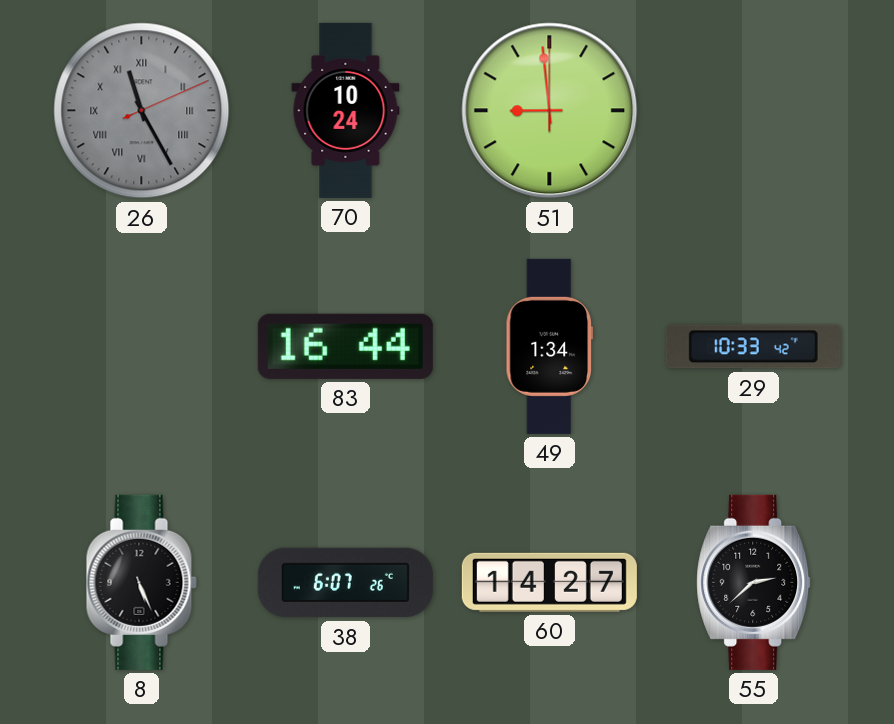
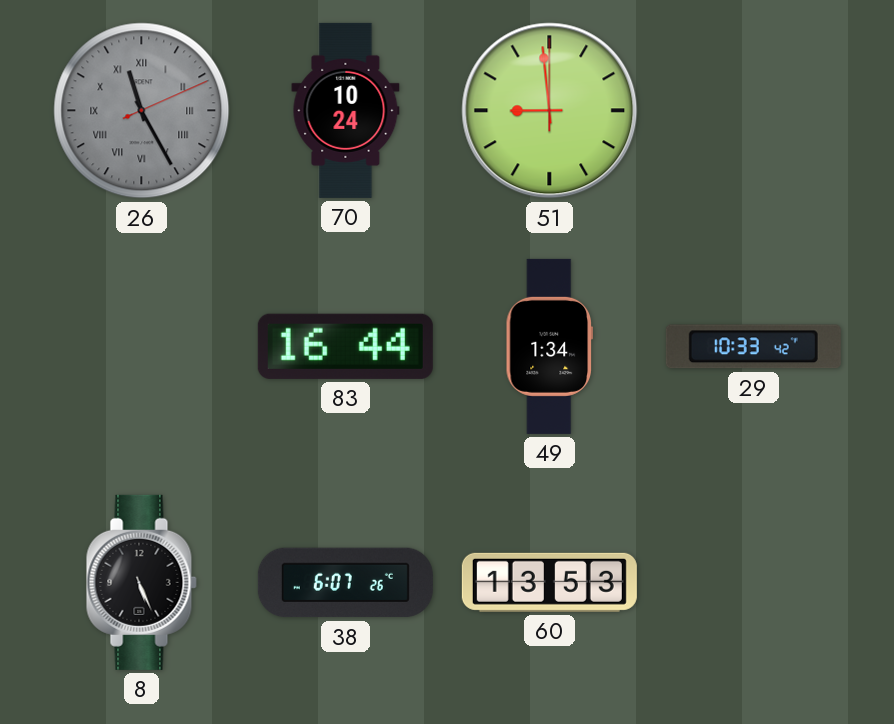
60: 14:27 -> 13:53 (549, 582)
55: 2:38 -> none (754, 582)
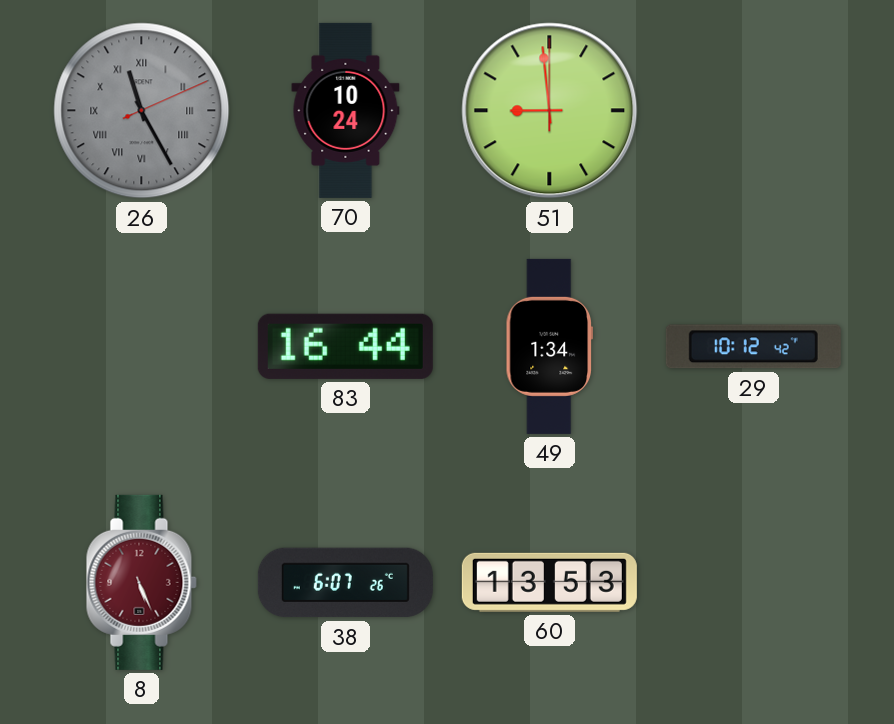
29: 10:33 -> 10:12 (753, 347)
8 dial: black -> burgundy (141, 582)
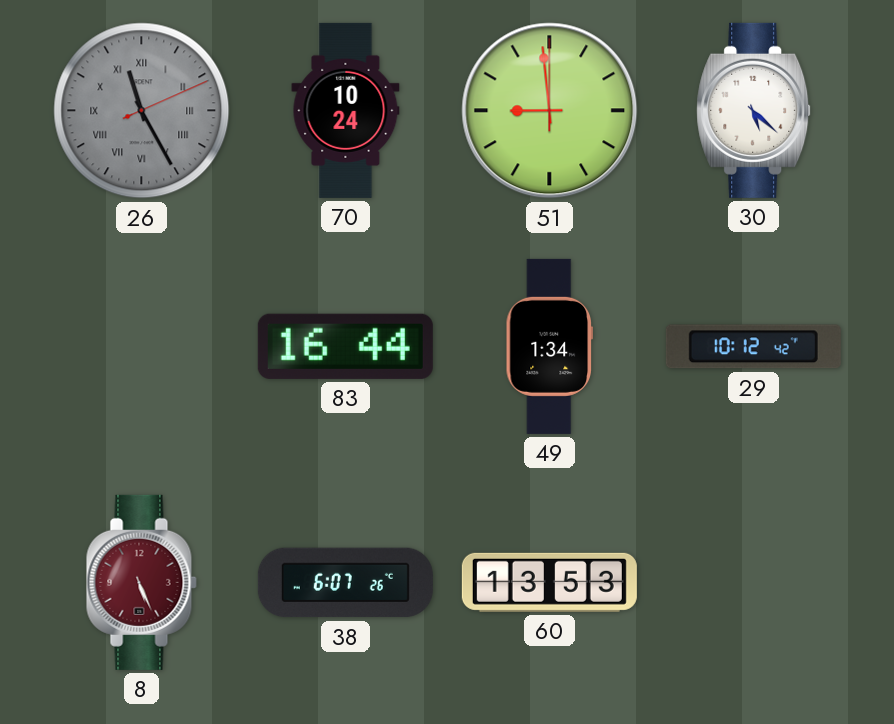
30: none -> 5:22 (754, 110)
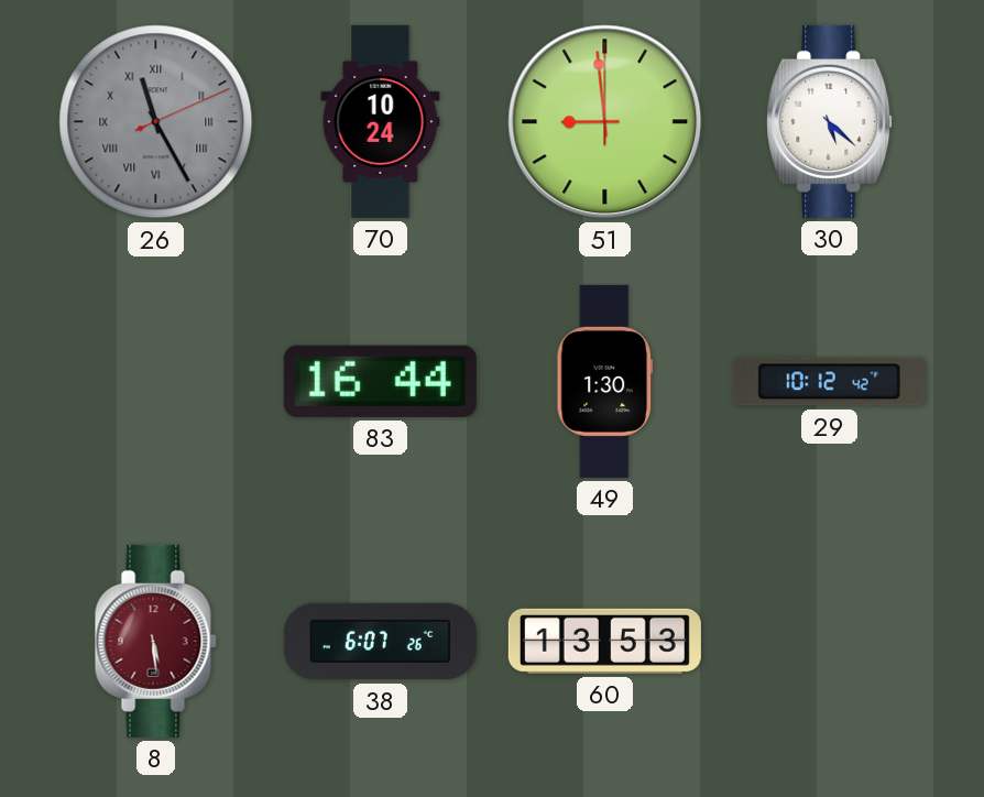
49: 1:34 -> 1:30 (604, 381)
8: 5:26 -> 5:29 (155, 641)
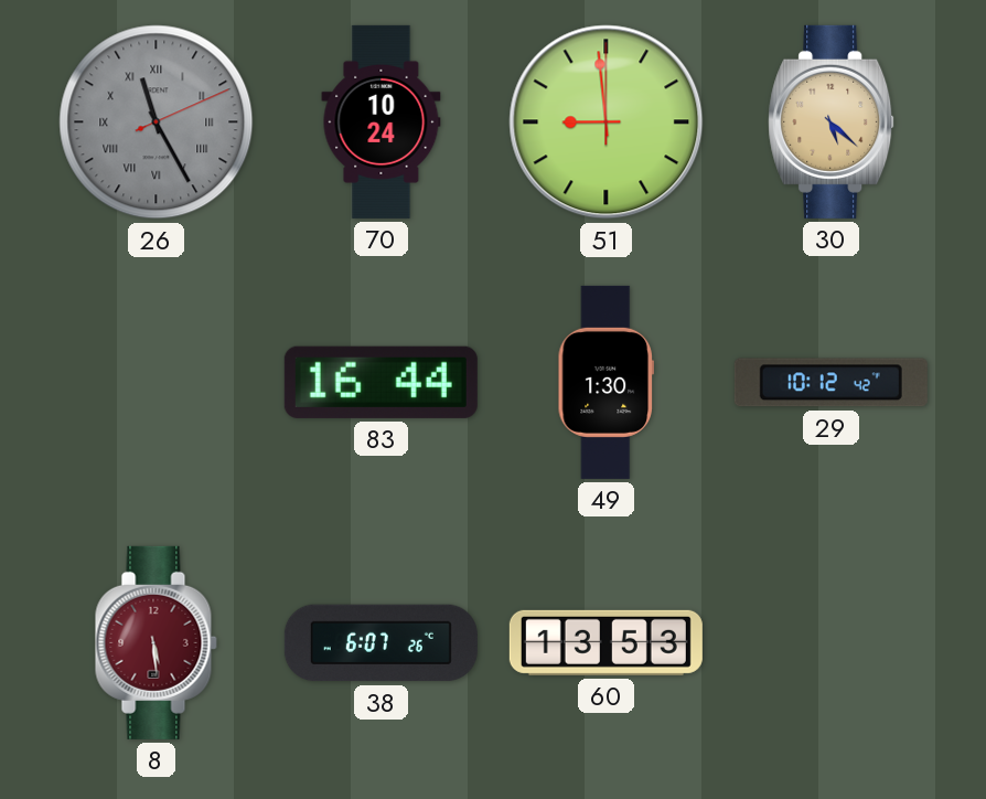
30 dial: white -> champagne (832, 121)
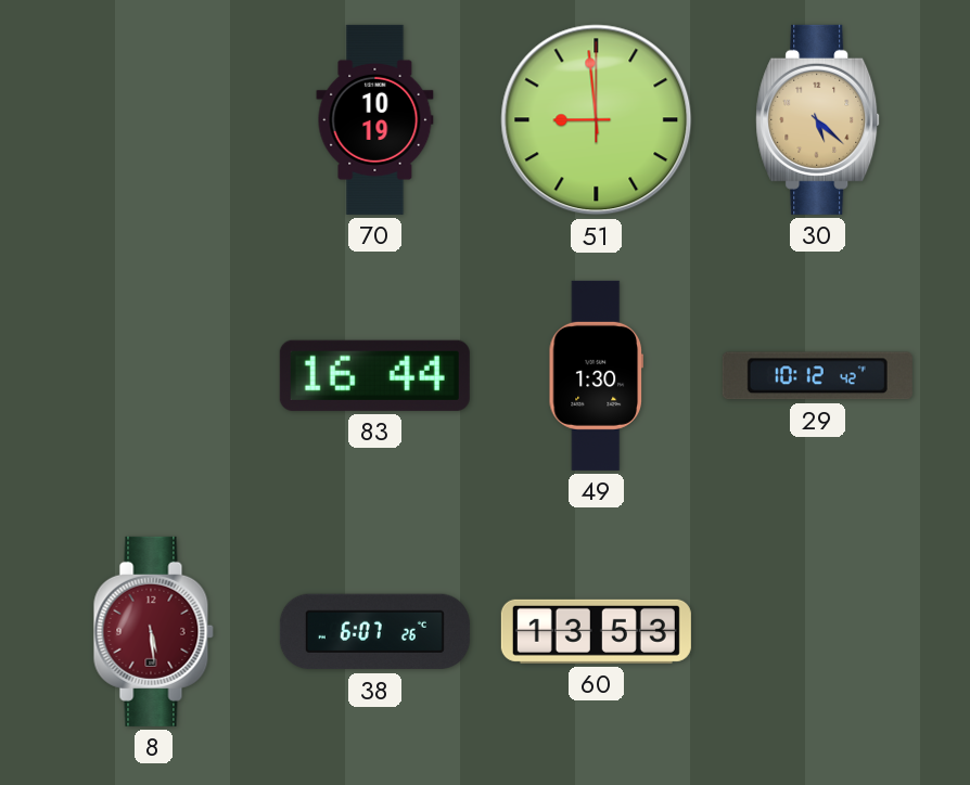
26: 11:25 -> none (157, 122)
70: 10:24 -> 10:19 (375, 119)
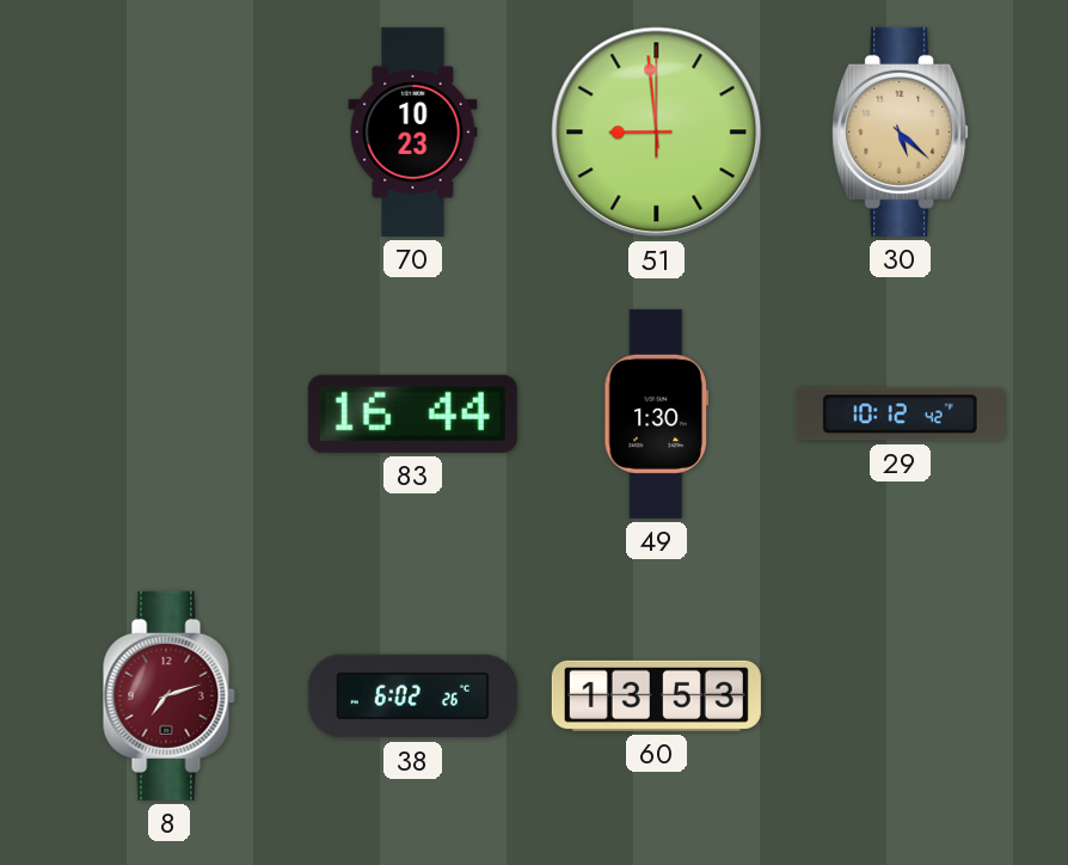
70: 10:19 -> 10:23 (413, 131)
8: 5:29 -> 7:12 (168, 695)
38: 6:07 -> 6:02 (412, 697)
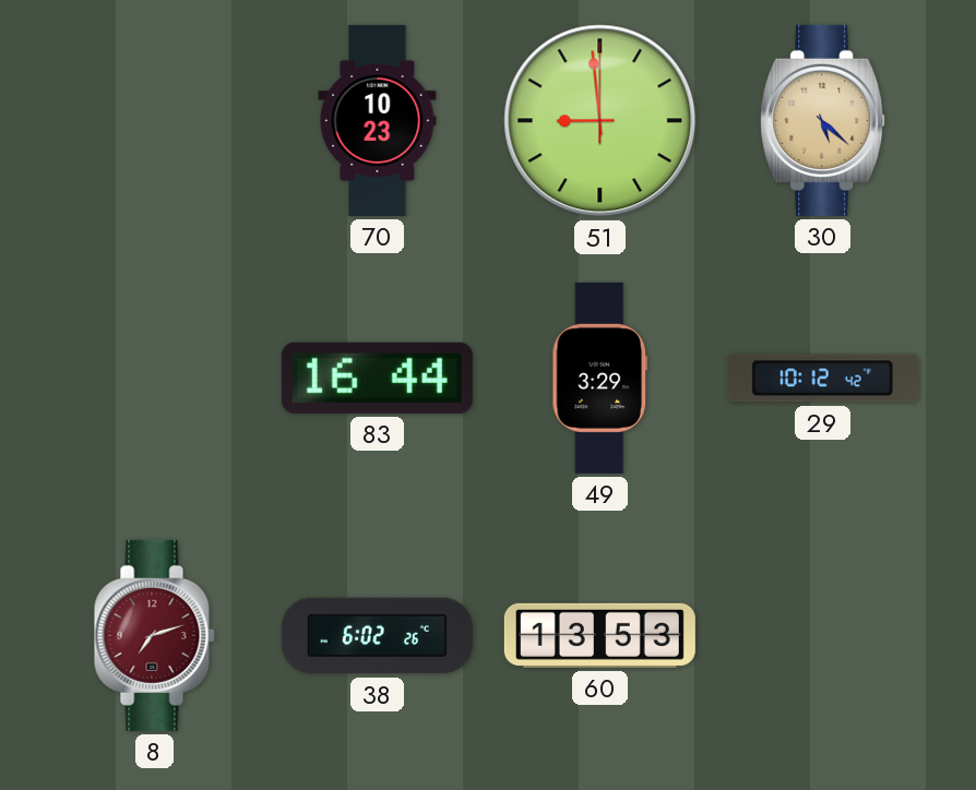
49: 1:30 -> 3:29 (599, 378)
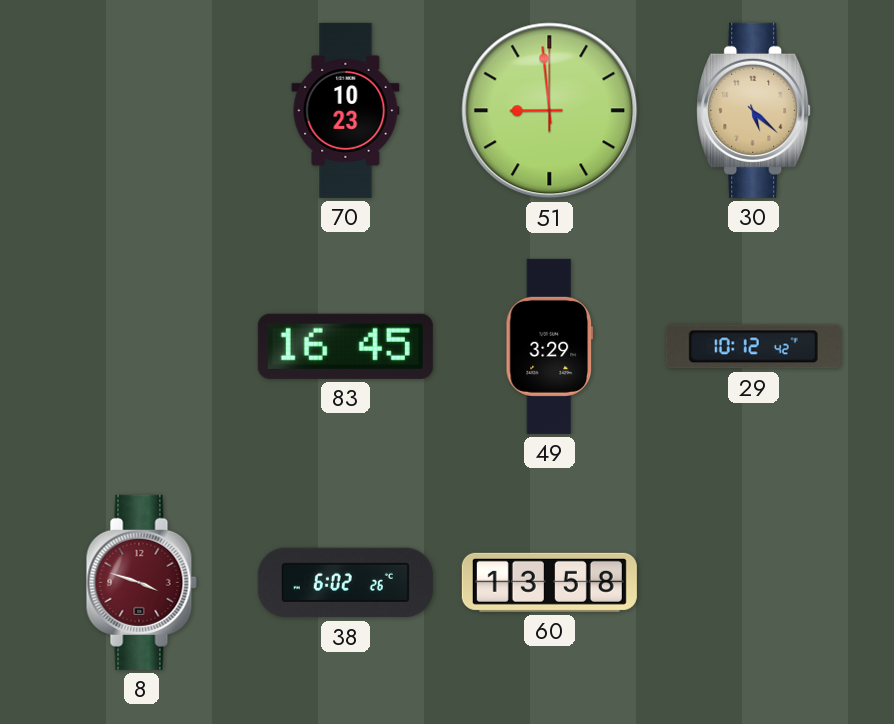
83: 16:44 -> 16:45 (345, 346)
8: 7:12 -> 3:48 (141, 582)
60: 13:53 -> 13:58 (549, 582)
